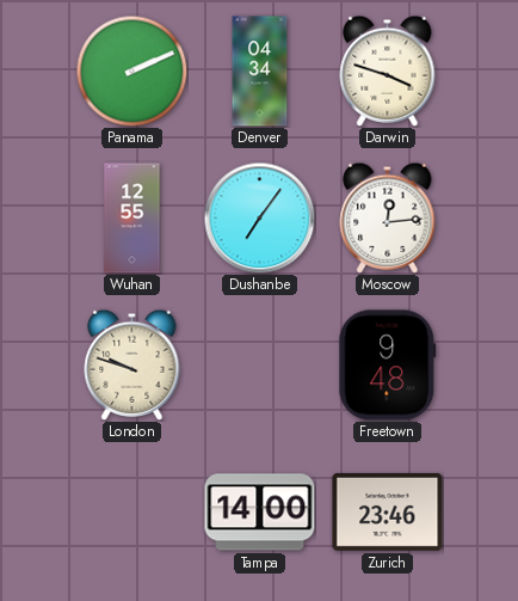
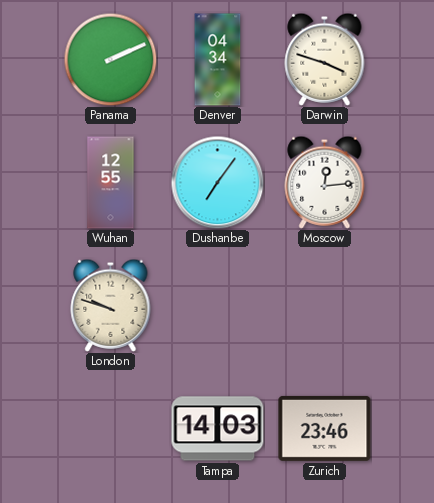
Freetown: 9:48 -> none (388, 366)
Tampa: 14:00 -> 14:03 (218, 429)
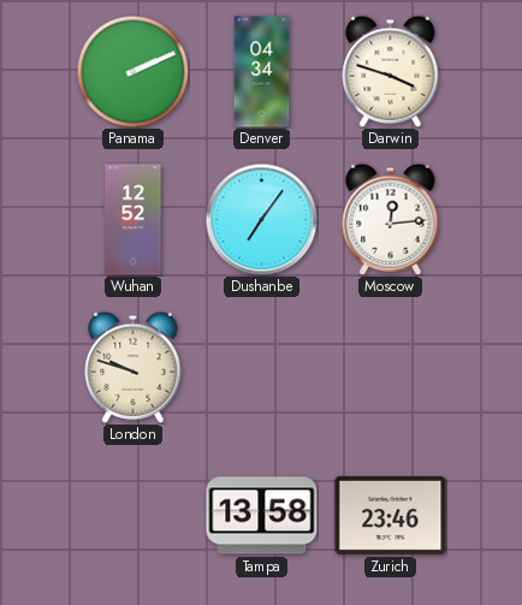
Wuhan: 12:55 -> 12:52 (134, 220)
Tampa: 14:03 -> 13:58 (262, 516)
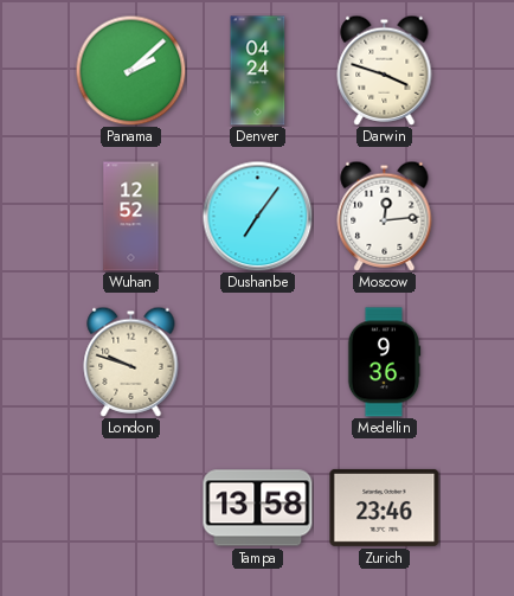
Panama: 2:11 -> 2:08 (130, 70)
Denver: 04:34 -> 04:24 (258, 71)
Medellin: none -> 9:36 (384, 363)
